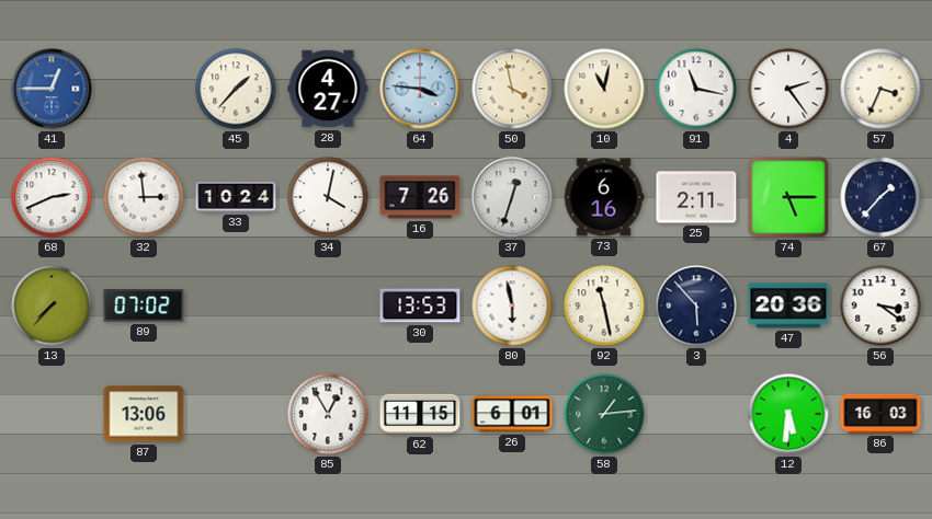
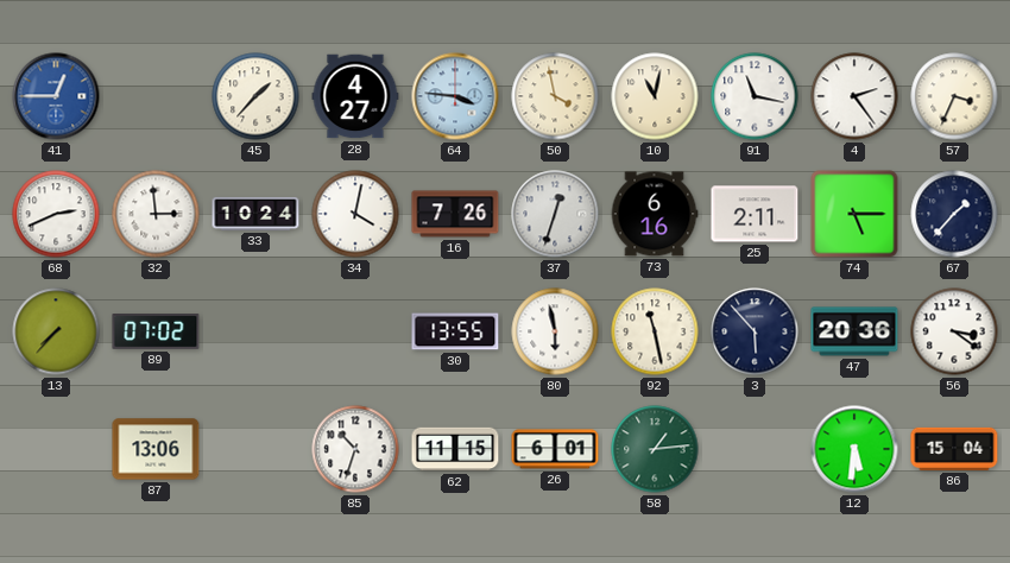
30: 13:53 -> 13:55 (455, 331)
85: 12:55 -> 10:33 (355, 449)
86: 16:03 -> 15:04 (954, 449)
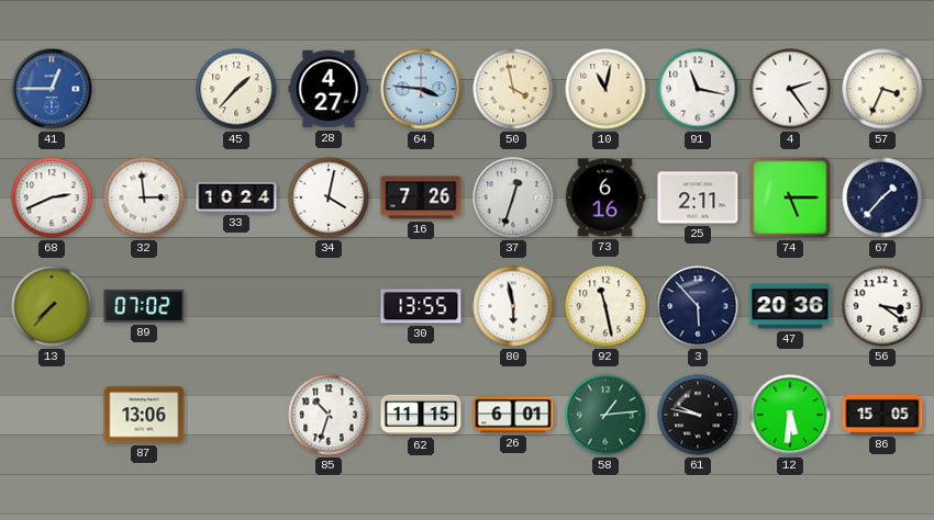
61: none -> 9:47 (698, 415)
86: 15:04 -> 15:05 (882, 415)
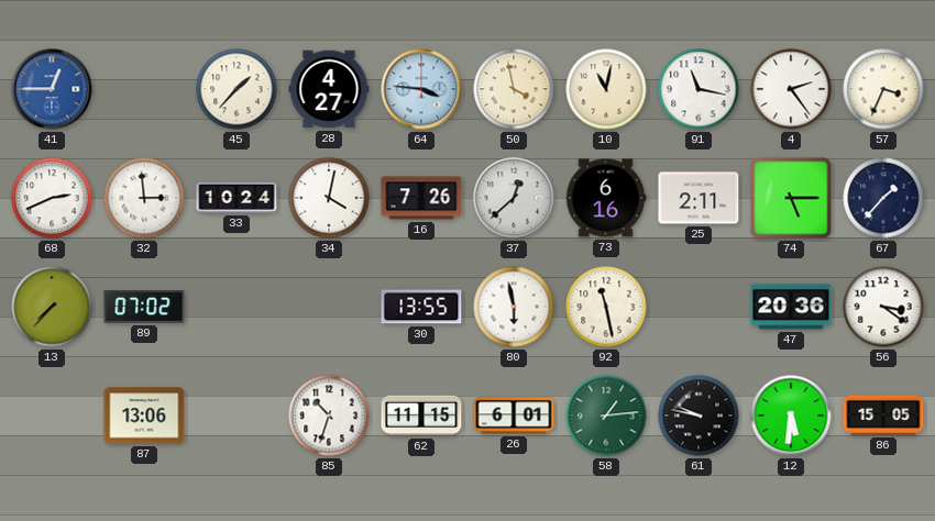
37: 12:33 -> 12:38 (514, 198)
3: 5:53 -> none (698, 306)
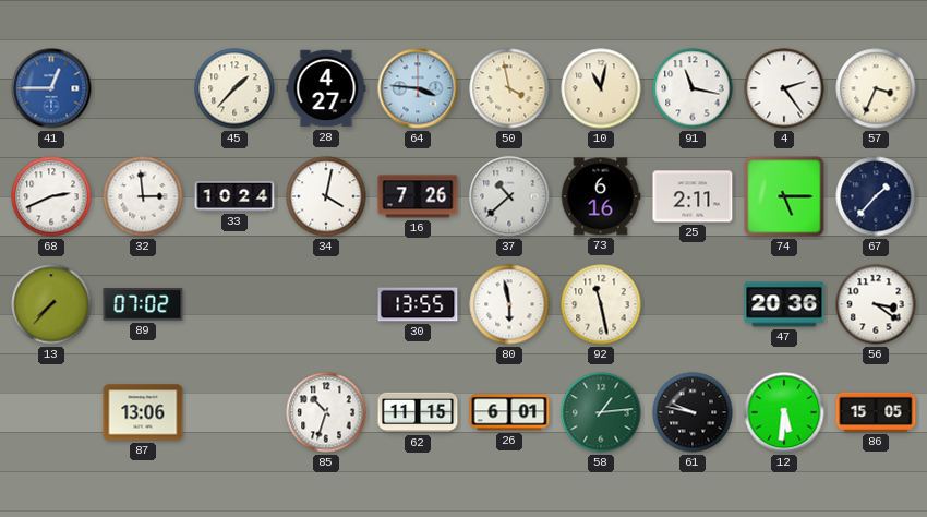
37: 12:38 -> 10:38 (509, 196)
